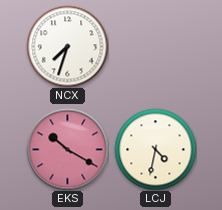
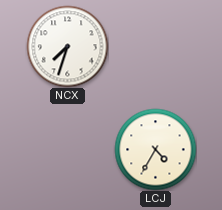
EKS: 10:20 -> none (67, 149)
LCJ: 4:32 -> 4:35 (155, 149)
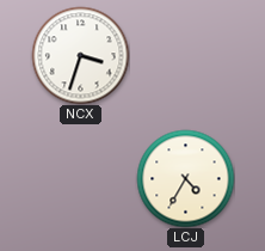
NCX: 7:33 -> 3:33 (80, 55)
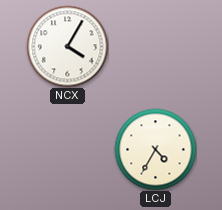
NCX: 3:33 -> 4:05 (67, 46)
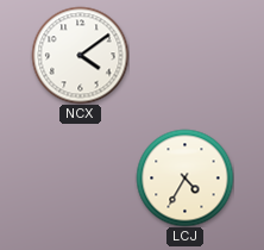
NCX: 4:05 -> 4:09 (80, 55)
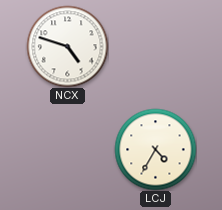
NCX: 4:09 -> 4:48 (67, 46)
